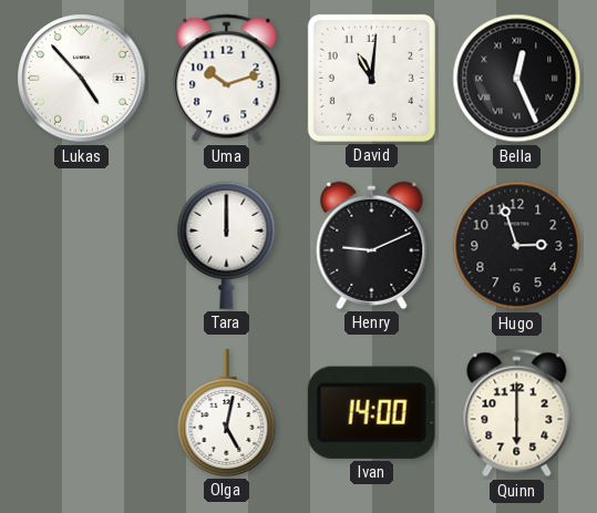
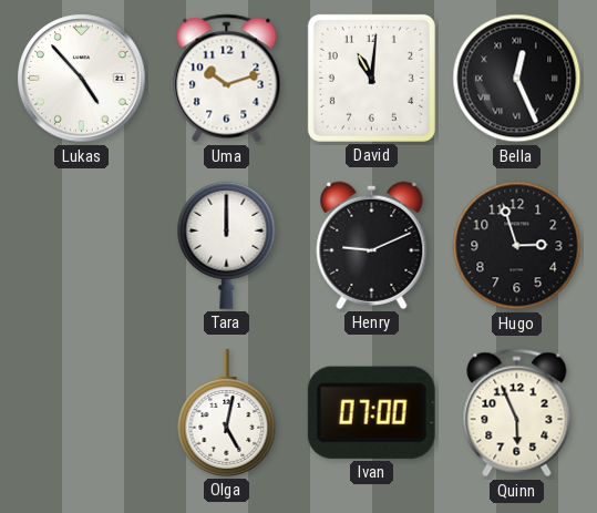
Ivan: 14:00 -> 07:00 (371, 412)
Quinn: 6:00 -> 5:56 (517, 413)
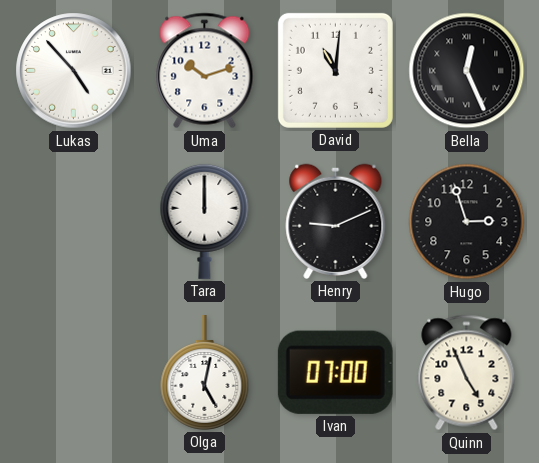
Quinn: 5:56 -> 4:56 (467, 373)
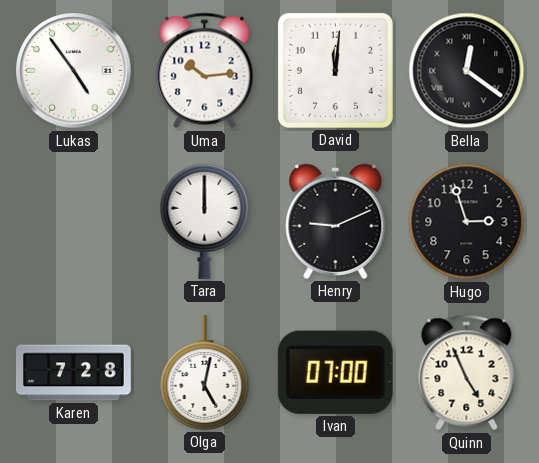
Lukas: 4:53 -> 4:54 (74, 71)
Uma: 10:12 -> 10:14 (205, 71)
David: 11:01 -> 12:01 (335, 70)
Bella: 12:26 -> 12:21 (467, 71)
Karen: none -> 7:28 (74, 373)
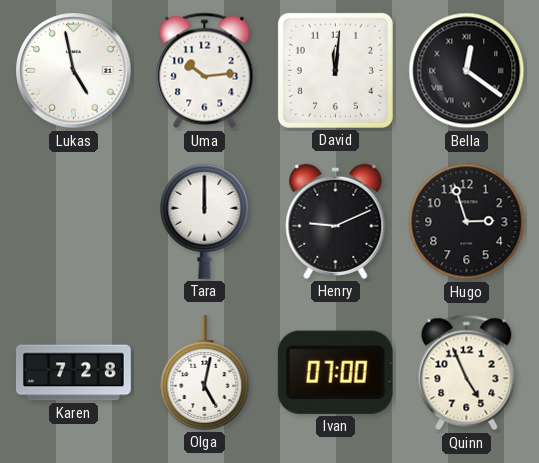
Lukas: 4:54 -> 4:58 (74, 71)
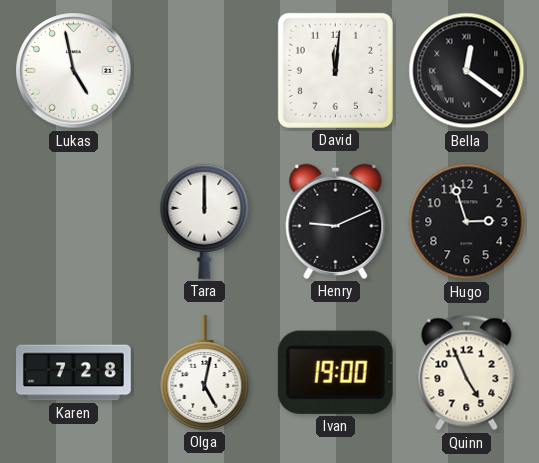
Uma: 10:14 -> none (205, 71)
Ivan: 07:00 -> 19:00 (335, 372)
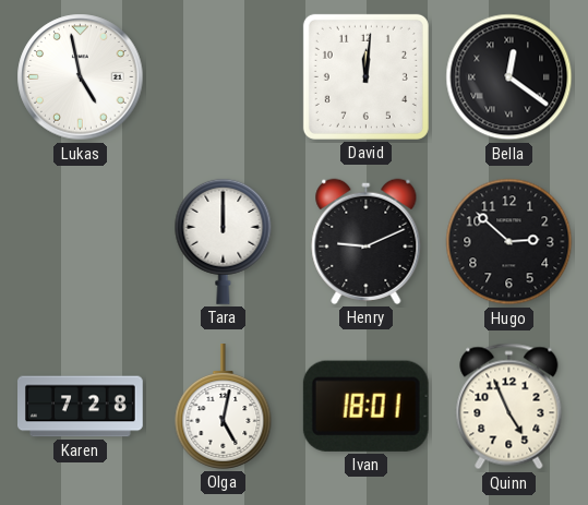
Hugo: 2:57 -> 2:52 (509, 242)
Ivan: 19:00 -> 18:01 (365, 406)
